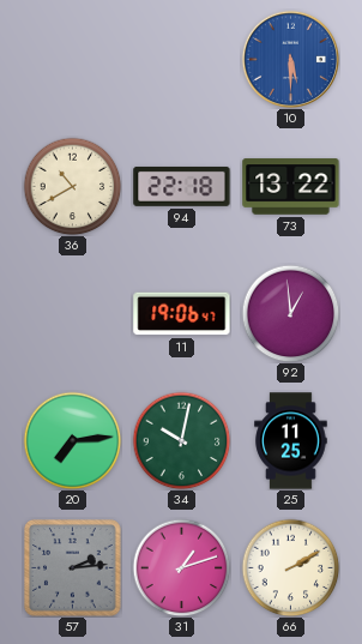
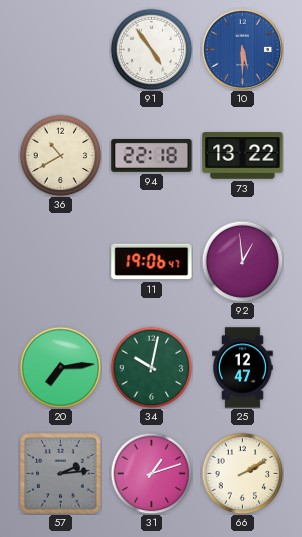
91: none -> 4:54 (151, 49)
25: 11:25 -> 12:47 (243, 368)
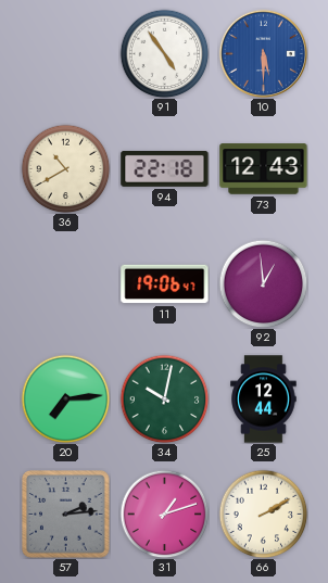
73: 13:22 -> 12:43 (264, 169)
25: 12:47 -> 12:44 (264, 400)
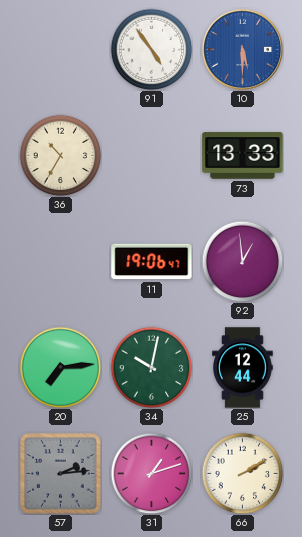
36: 10:40 -> 10:35 (60, 155)
94: 22:18 -> none (165, 168)
73: 12:43 -> 13:33 (243, 156)
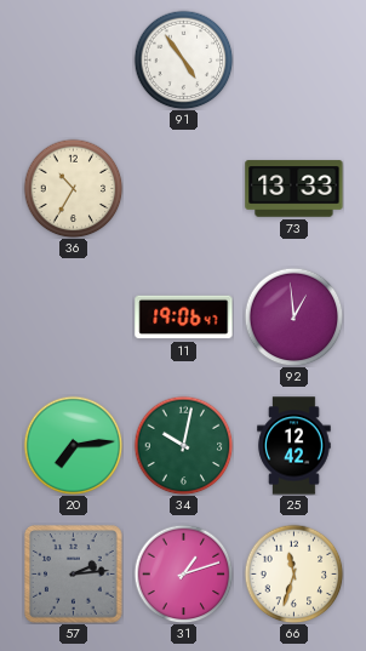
10: 5:30 -> none (242, 49)
25: 12:44 -> 12:42 (294, 446)
66: 2:10 -> 11:33 (293, 573)
